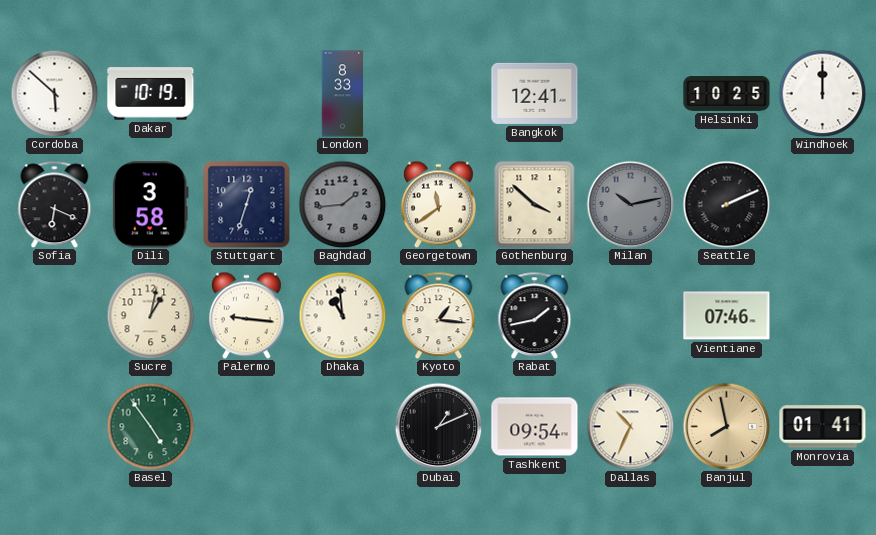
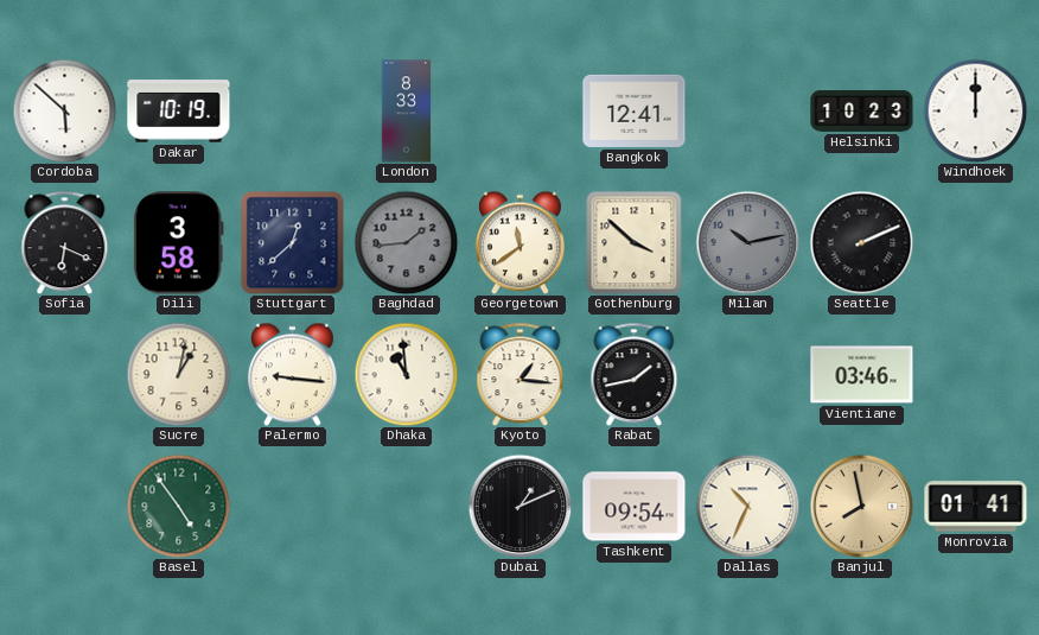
Helsinki: 10:25 -> 10:23 (862, 112)
Stuttgart: 12:33 -> 12:38 (293, 243)
Vientiane: 07:46 -> 03:46 (862, 375)
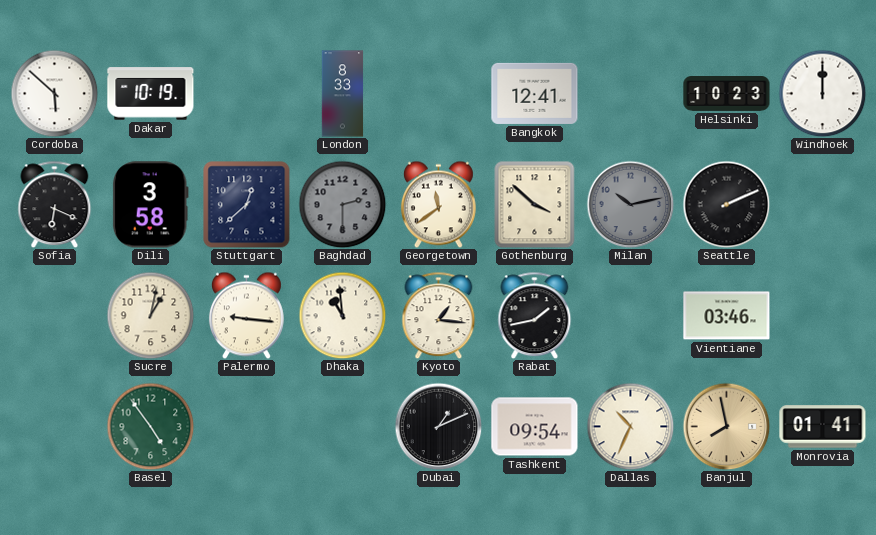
Baghdad: 1:44 -> 2:30 (342, 204)
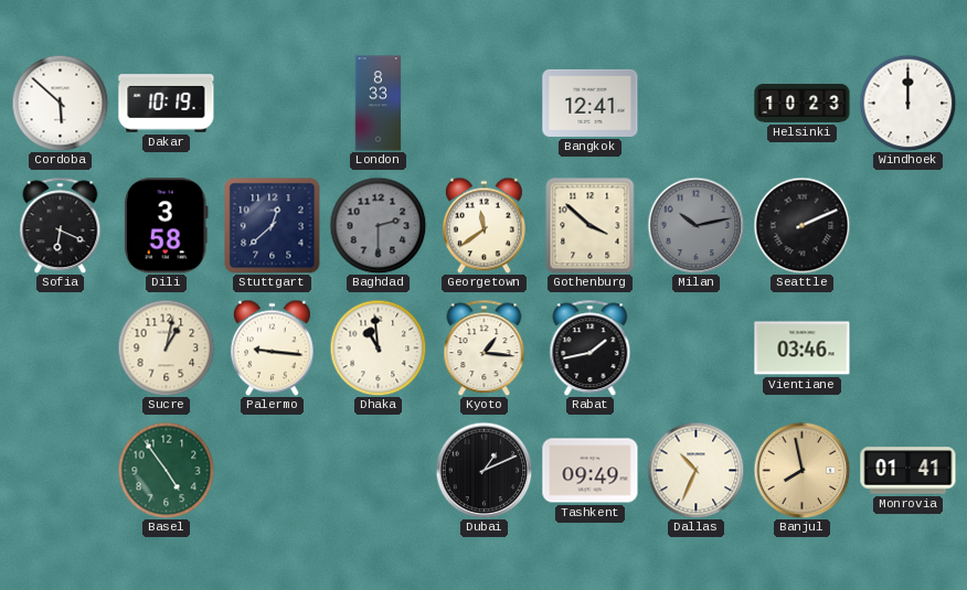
Tashkent: 09:54 -> 09:49 (591, 471)
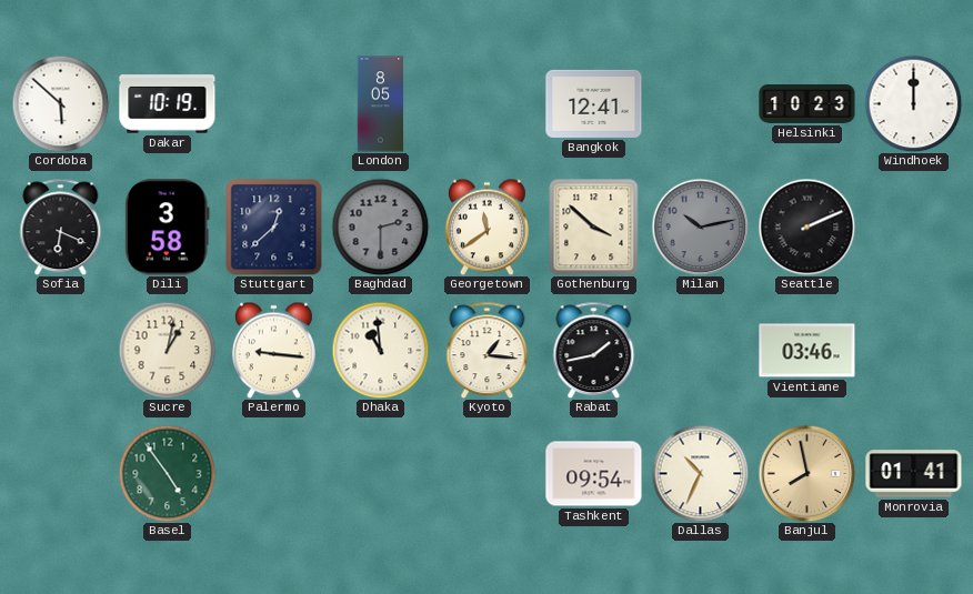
London: 8:33 -> 8:05 (381, 104)
Dubai: 1:11 -> none (483, 470)
Tashkent: 09:49 -> 09:54 (594, 474)
